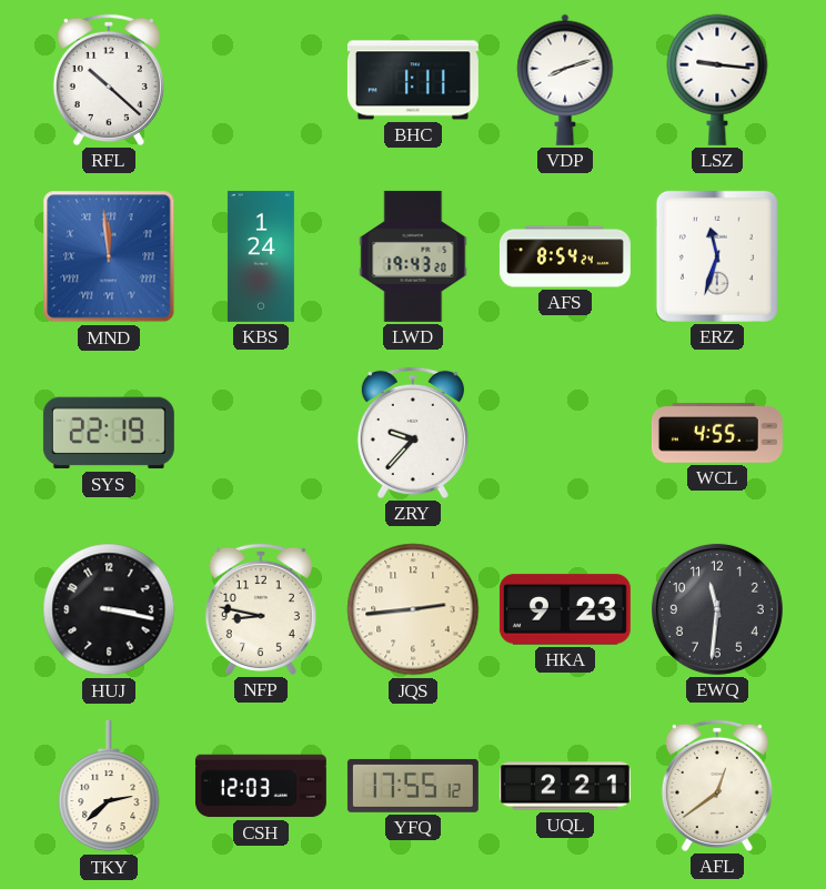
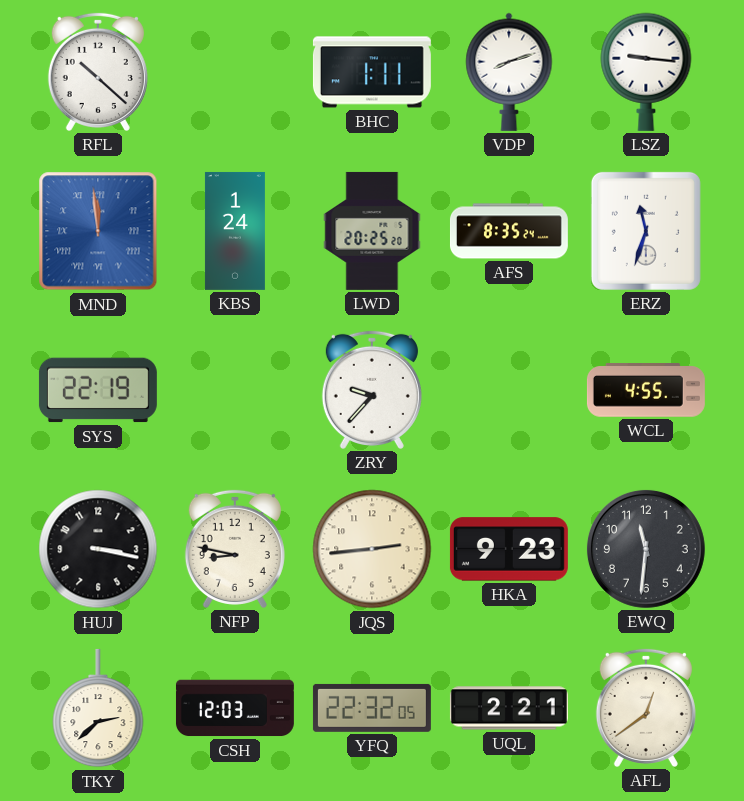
LWD: 19:43 -> 20:25 (372, 231)
AFS: 8:54 -> 8:35 (509, 231)
YFQ: 17:55 -> 22:32 (372, 708)
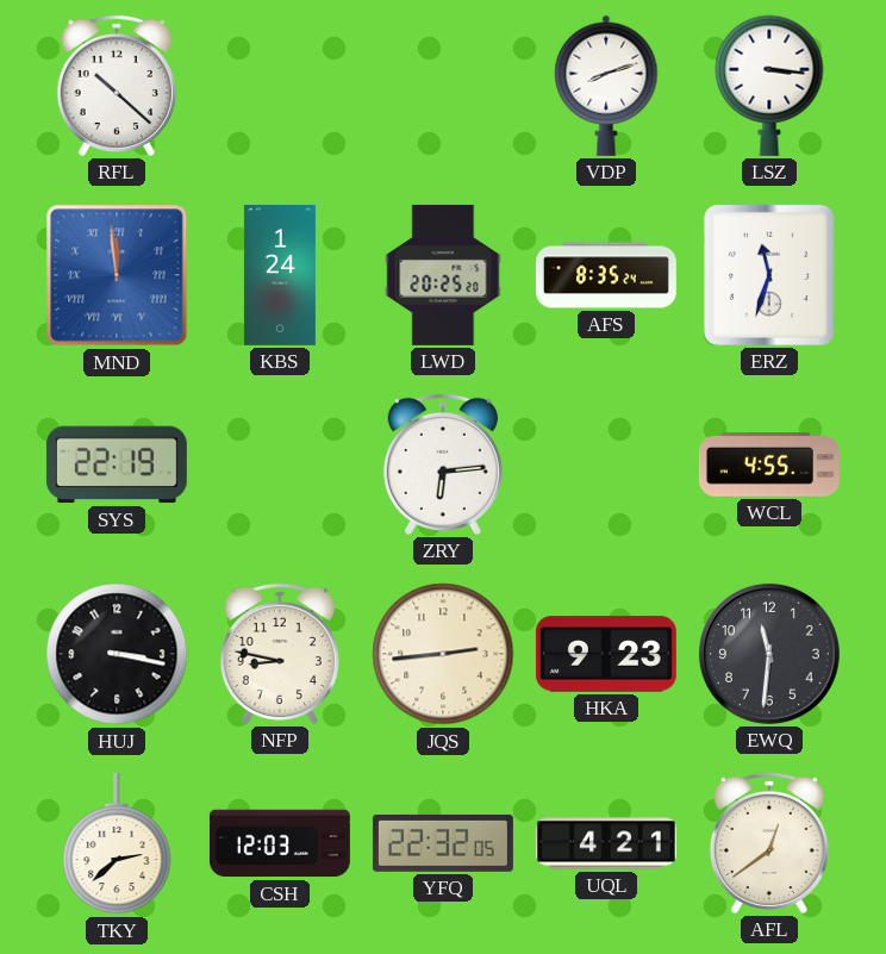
BHC: 1:11 -> none (372, 72)
LSZ: 9:16 -> 3:16 (769, 86)
ZRY: 9:37 -> 6:14 (443, 464)
UQL: 2:21 -> 4:21 (606, 843)
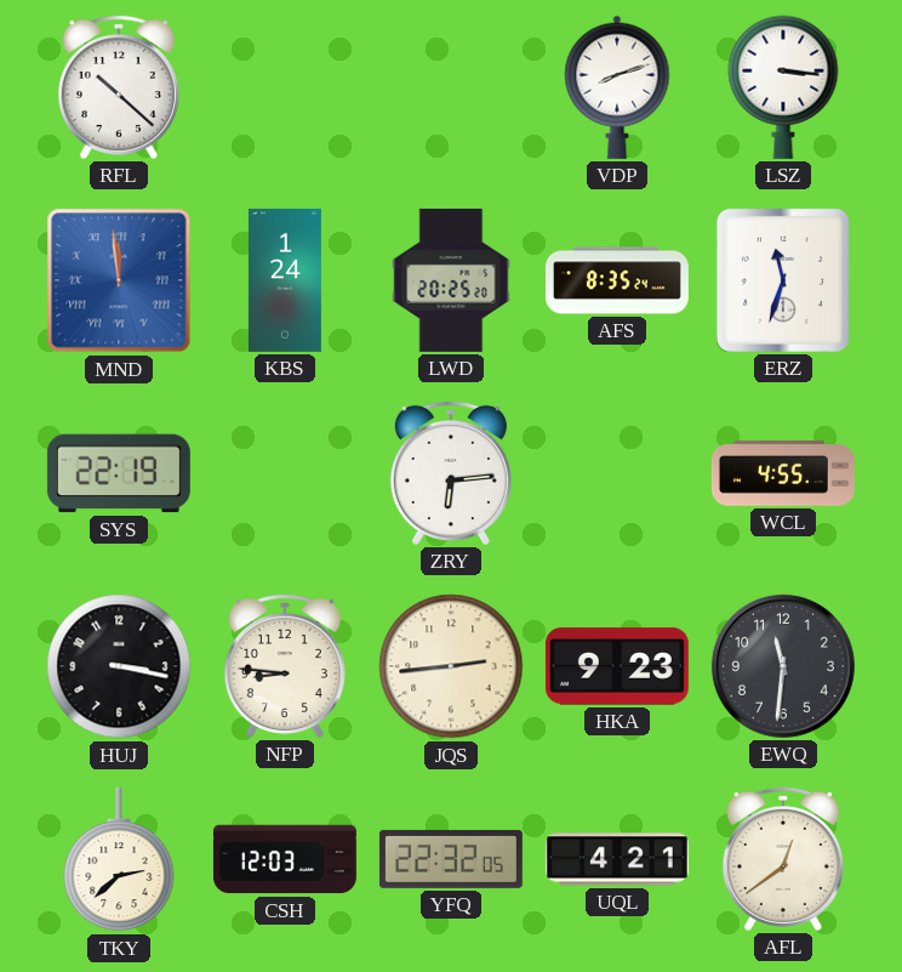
NFP: 8:47 -> 8:46 (285, 666)
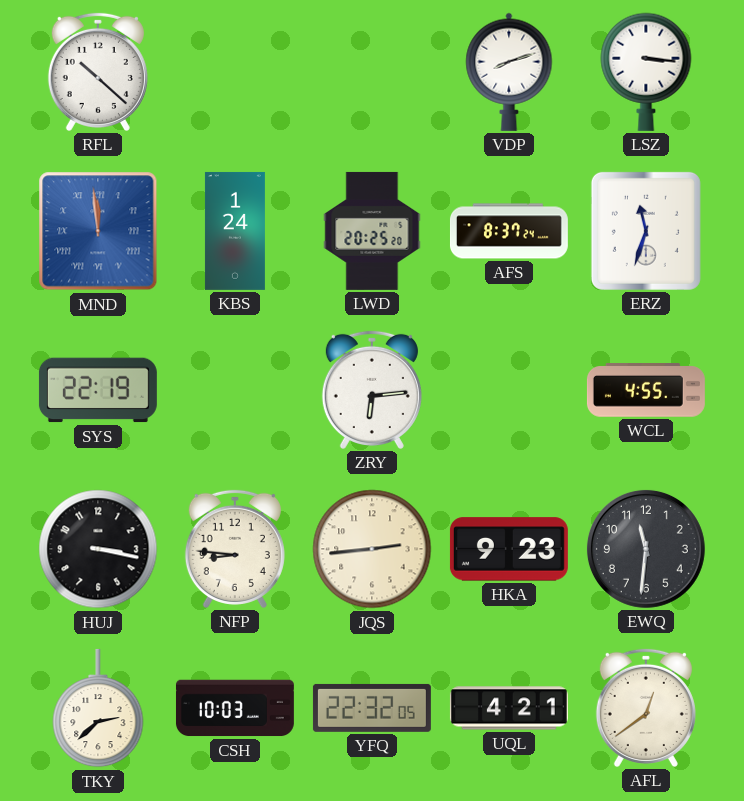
AFS: 8:35 -> 8:37 (509, 231)
CSH: 12:03 -> 10:03 (235, 708)
